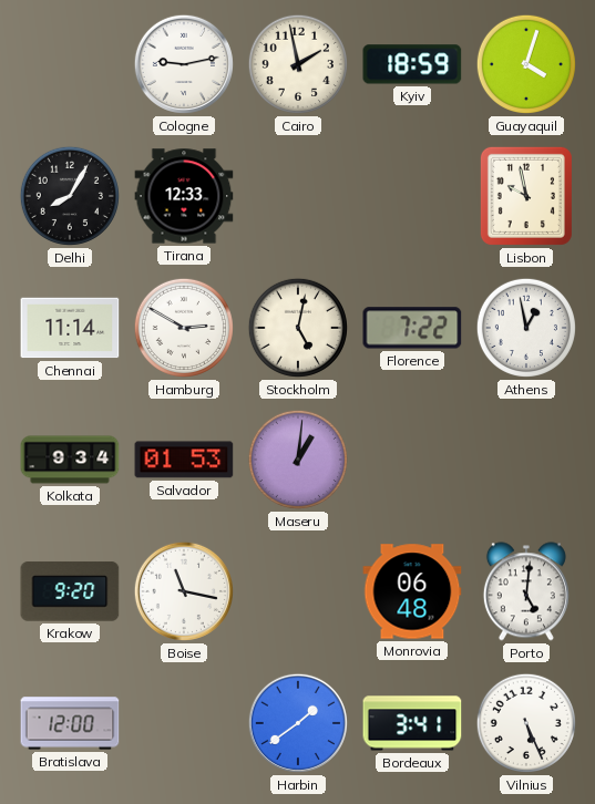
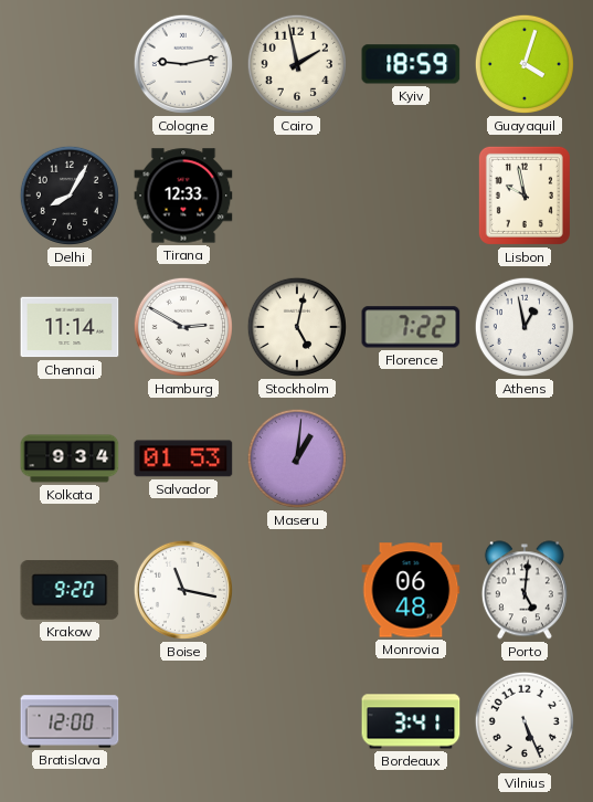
Harbin: 1:39 -> none (298, 723)
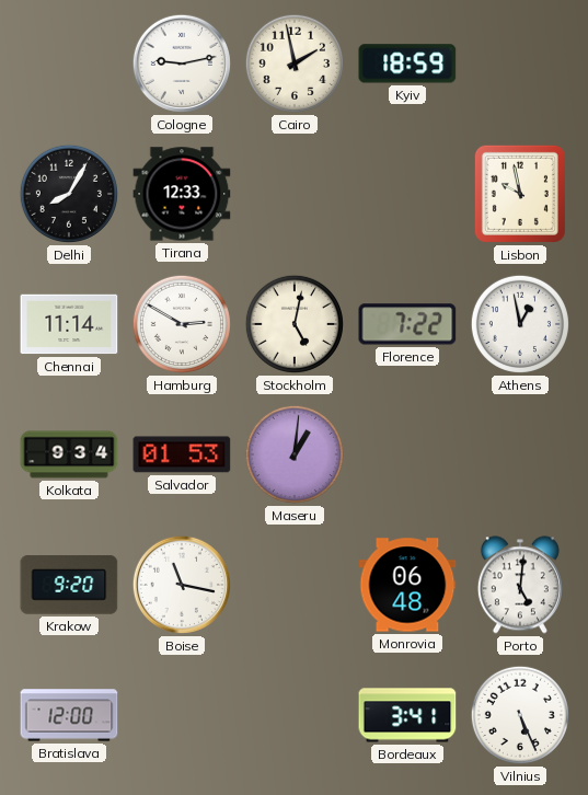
Guayaquil: 4:03 -> none (525, 64)
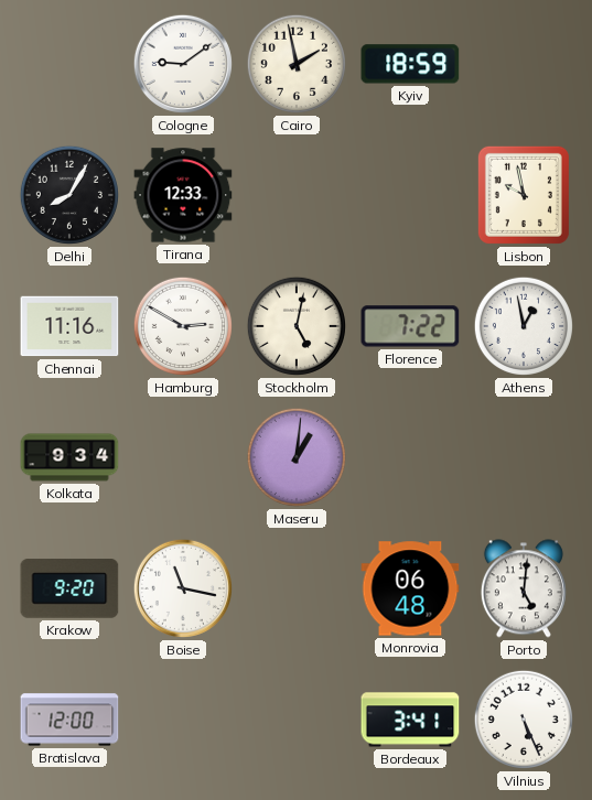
Cologne: 9:13 -> 9:09 (183, 64)
Chennai: 11:14 -> 11:16 (69, 326)
Salvador: 01:53 -> none (182, 454)
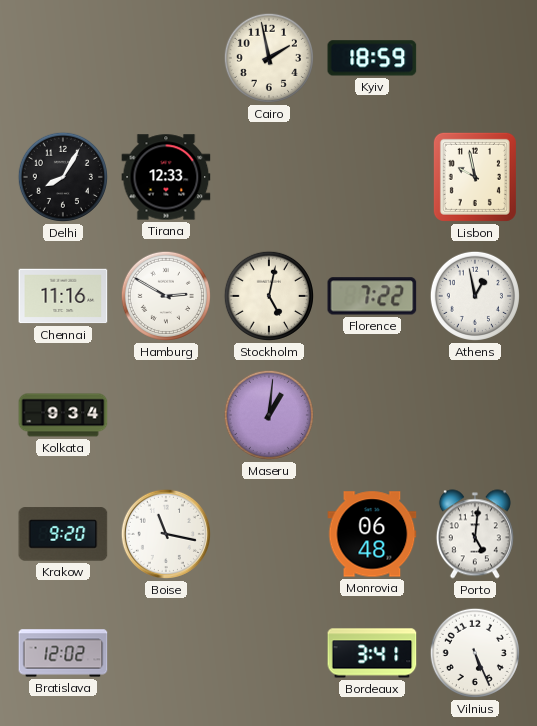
Cologne: 9:09 -> none (183, 64)
Bratislava: 12:00 -> 12:02 (63, 653)
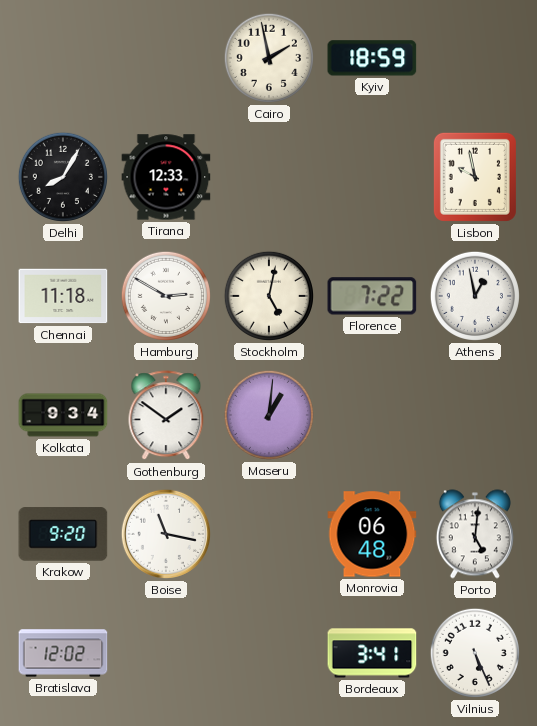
Chennai: 11:16 -> 11:18 (63, 296)
Gothenburg: none -> 1:51 (166, 416)
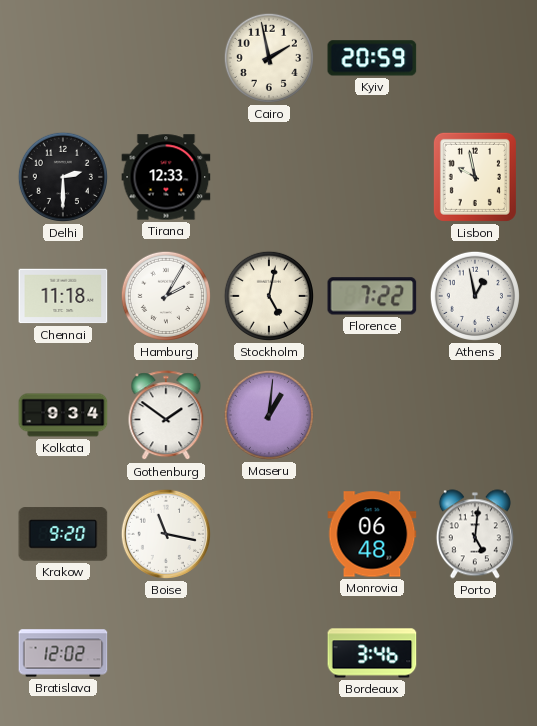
Kyiv: 18:59 -> 20:59 (372, 58)
Delhi: 8:05 -> 2:30 (63, 177)
Hamburg: 2:50 -> 2:05 (166, 296)
Bordeaux: 3:41 -> 3:46 (372, 653)
Vilnius: 5:26 -> none (475, 653)
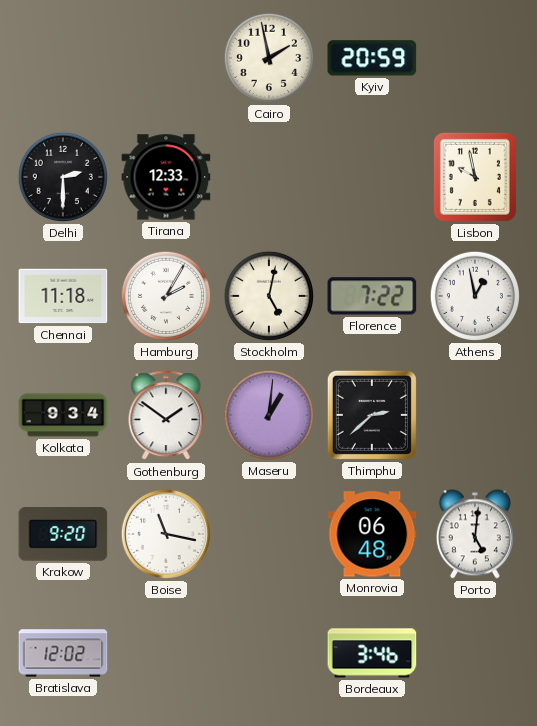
Thimphu: none -> 2:38 (372, 415)
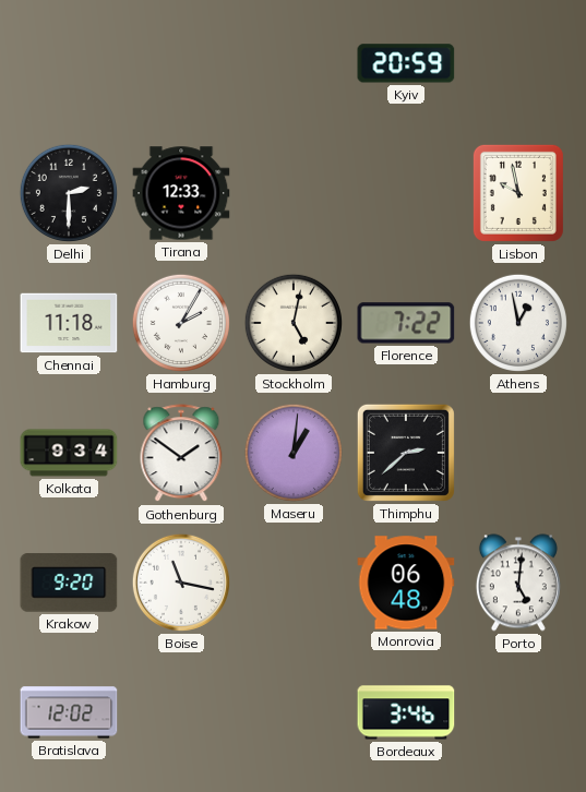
Cairo: 1:58 -> none (269, 58)
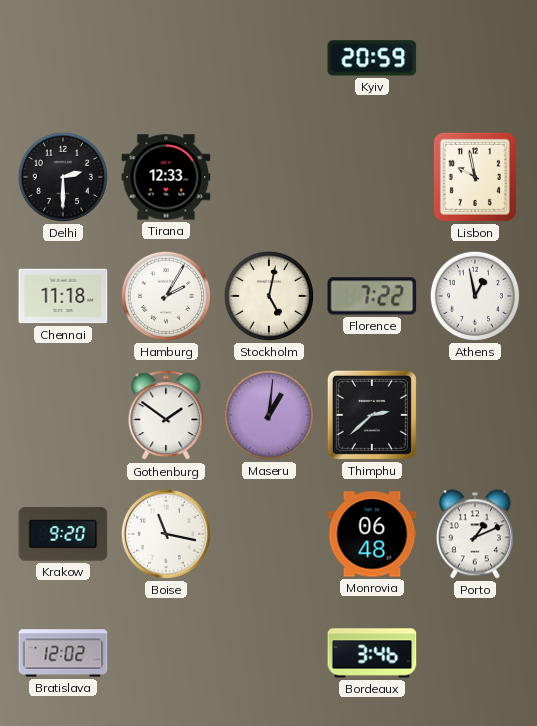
Kolkata: 9:34 -> none (69, 453)
Porto: 5:01 -> 1:11 (475, 534)
